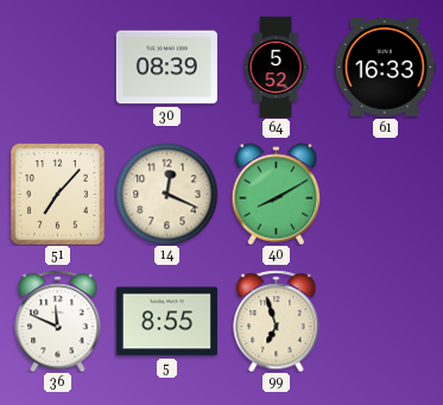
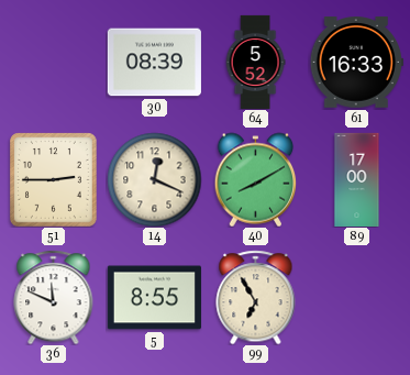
51: 7:07 -> 2:45 (54, 180)
89: none -> 17:00 (357, 179)
99: 6:57 -> 6:55 (256, 297)
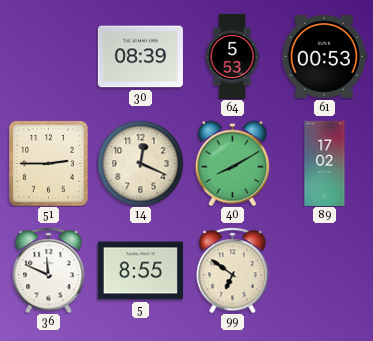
64: 5:52 -> 5:53 (232, 56)
61: 16:33 -> 00:53 (324, 57)
89: 17:00 -> 17:02 (325, 163)
99: 6:55 -> 6:51 (233, 270)
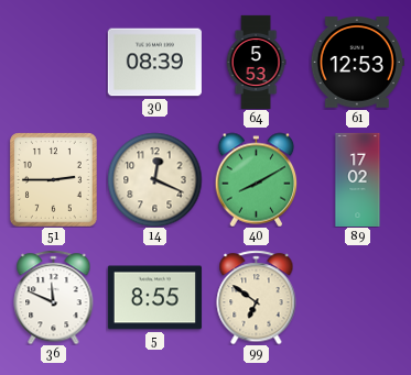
61: 00:53 -> 12:53 (357, 63)
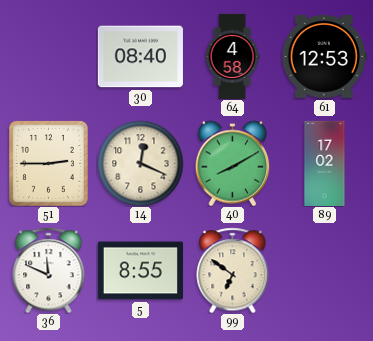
30: 08:39 -> 08:40 (140, 57)
64: 5:53 -> 4:58 (232, 56)
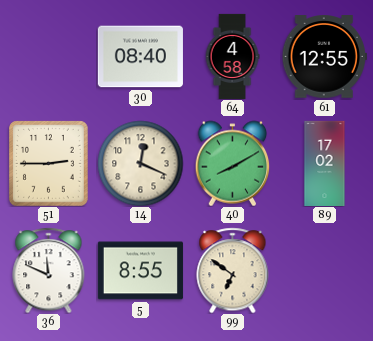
61: 12:53 -> 12:55 (324, 57)
